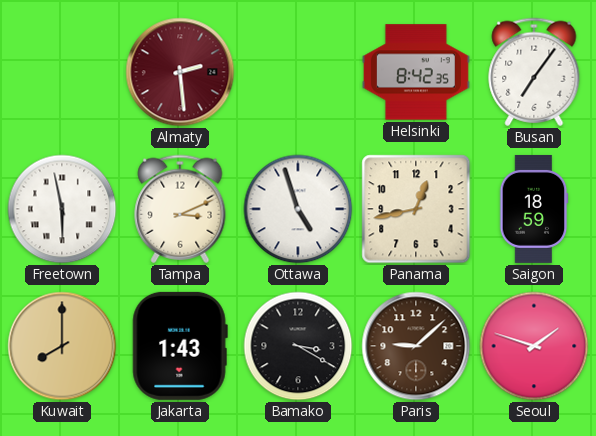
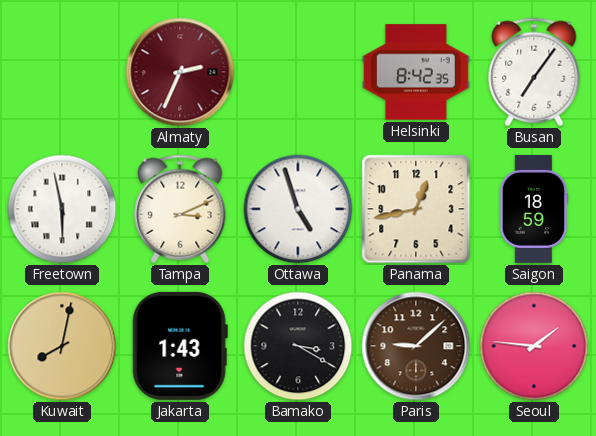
Almaty: 2:29 -> 2:34 (180, 72)
Kuwait: 8:00 -> 8:02 (62, 346)
Seoul: 1:48 -> 1:46 (534, 346)
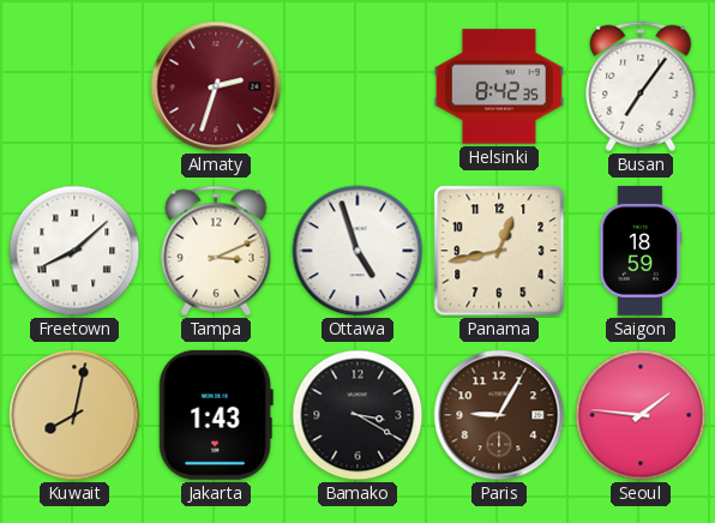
Almaty: 2:34 -> 2:33 (216, 86)
Freetown: 5:58 -> 8:08 (74, 251)
Paris: 9:08 -> 9:05 (499, 415)
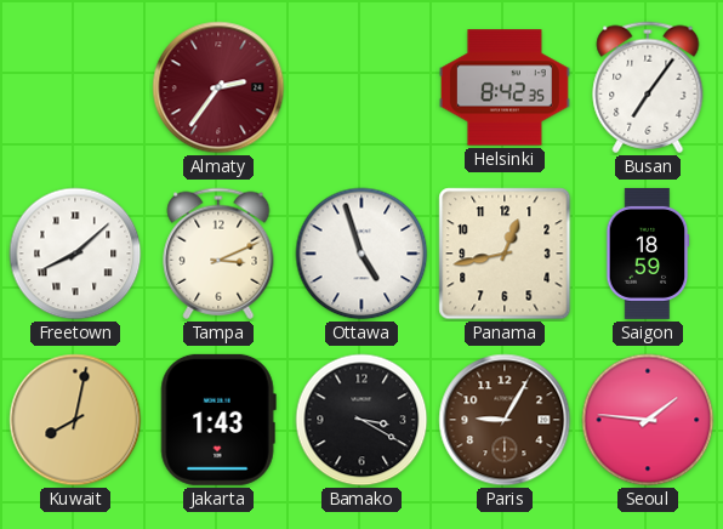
Almaty: 2:33 -> 2:36 (218, 87)
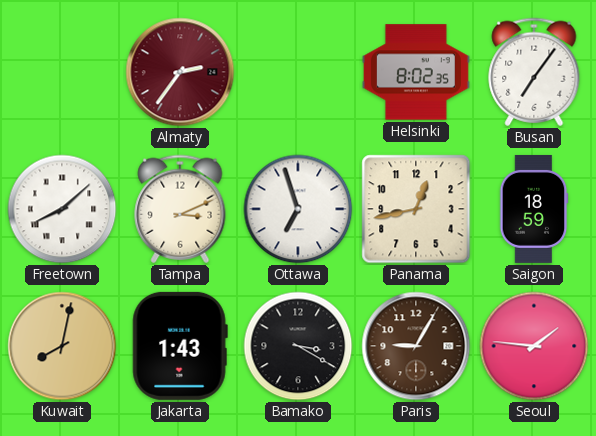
Helsinki: 8:42 -> 8:02 (416, 72)
Ottawa: 4:57 -> 6:57 (298, 209)
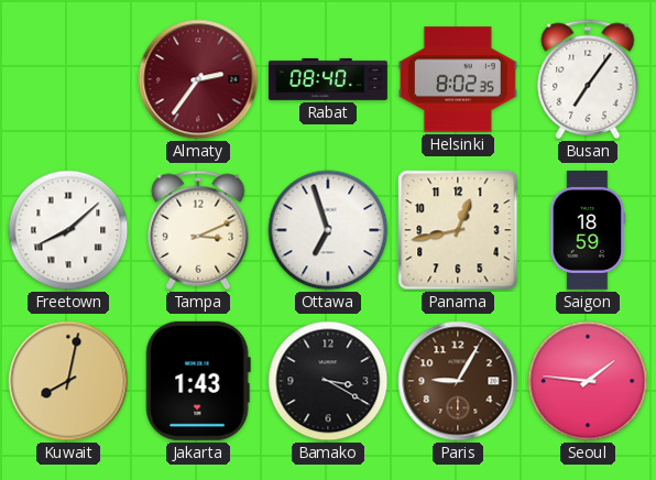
Rabat: none -> 08:40 (328, 79)
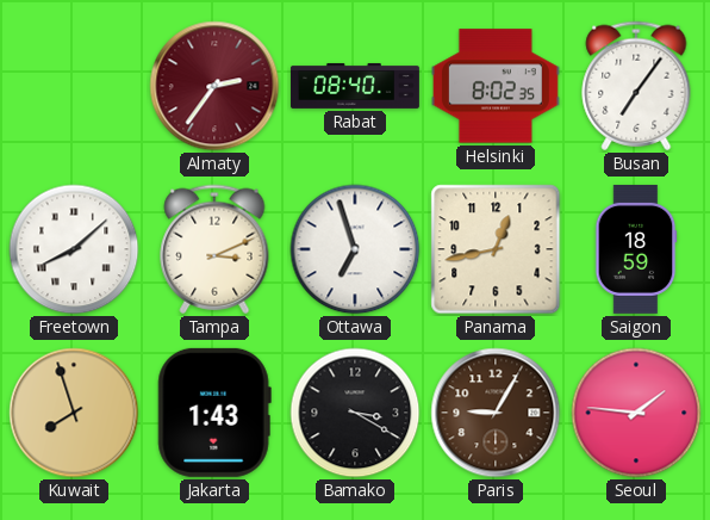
Kuwait: 8:02 -> 7:57 (74, 413)
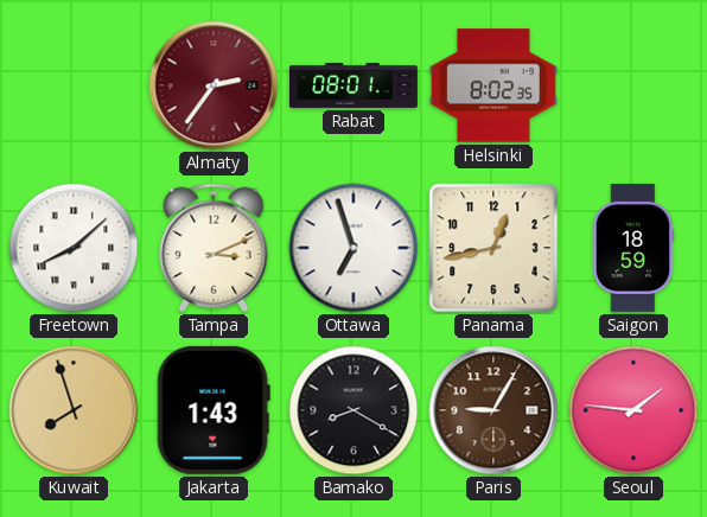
Rabat: 08:40 -> 08:01 (353, 85)
Busan: 7:06 -> none (636, 86)
Bamako: 3:20 -> 8:20 (353, 410)
